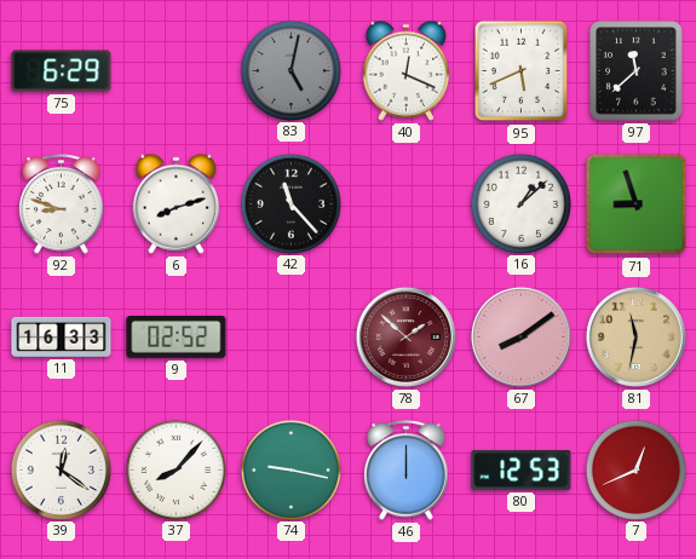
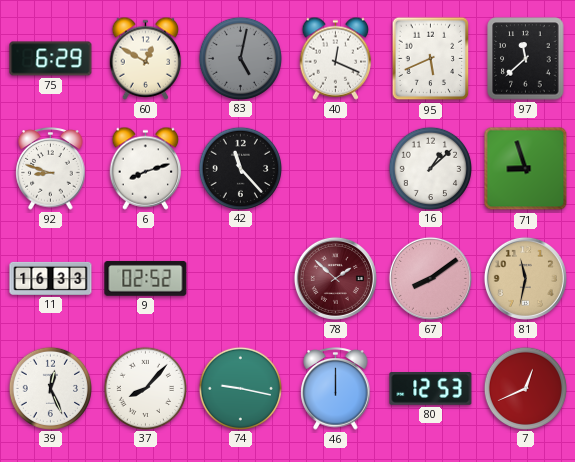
60: none -> 12:50 (146, 58)
39: 12:21 -> 12:26 (50, 388)
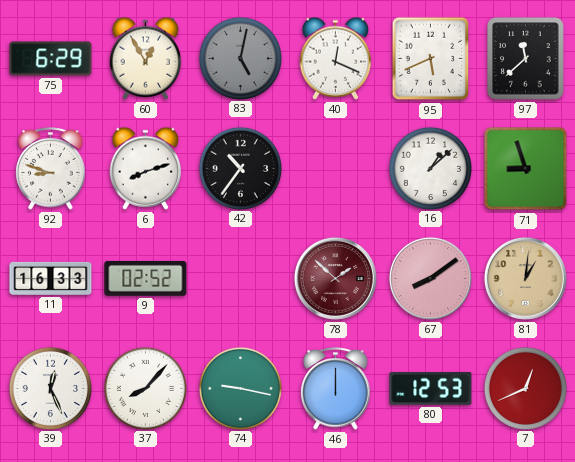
60: 12:50 -> 12:55 (146, 58)
42: 11:23 -> 10:36 (240, 168)
81: 11:32 -> 1:01 (525, 278)
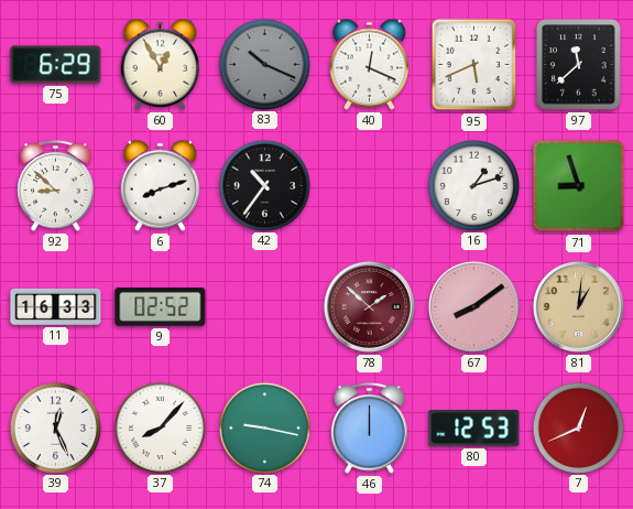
83: 5:02 -> 10:19 (264, 64)
92: 8:48 -> 8:52 (56, 186)
16: 1:08 -> 1:12 (473, 185)
